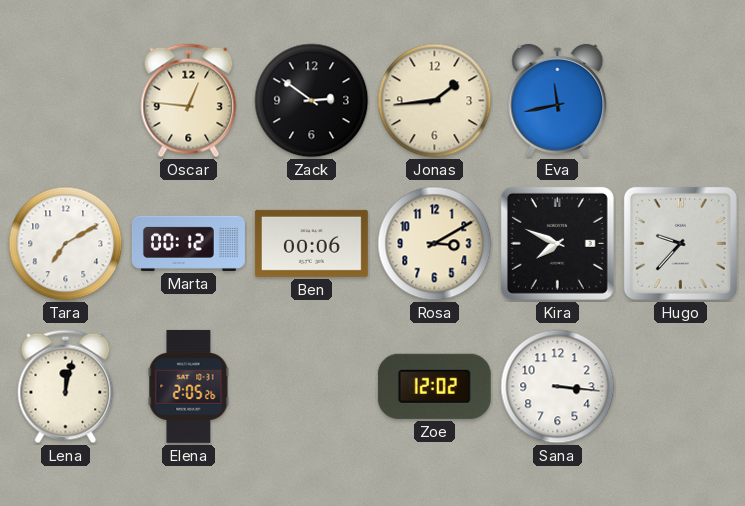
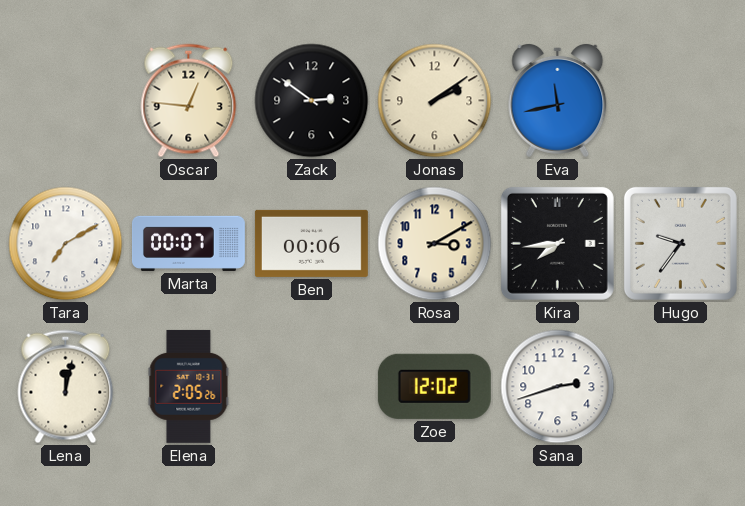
Jonas: 1:44 -> 2:09 (435, 101)
Marta: 00:12 -> 00:07 (188, 243)
Kira: 7:49 -> 7:44 (557, 243)
Hugo: 9:37 -> 9:36 (680, 243)
Sana: 3:16 -> 2:42 (558, 387)
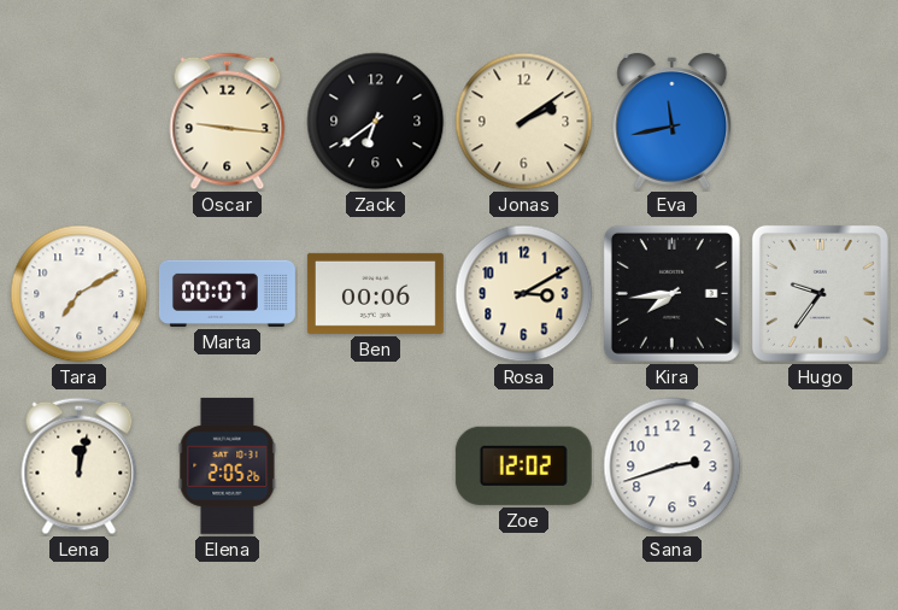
Oscar: 12:46 -> 9:16 (228, 122)
Zack: 2:51 -> 6:39 (376, 122)
